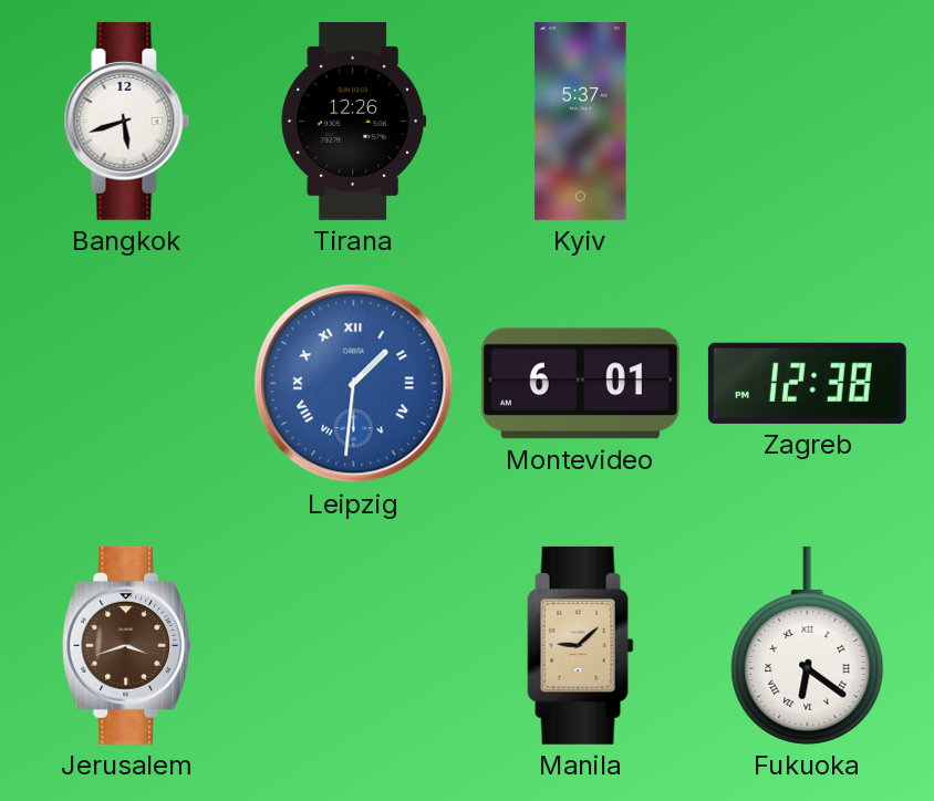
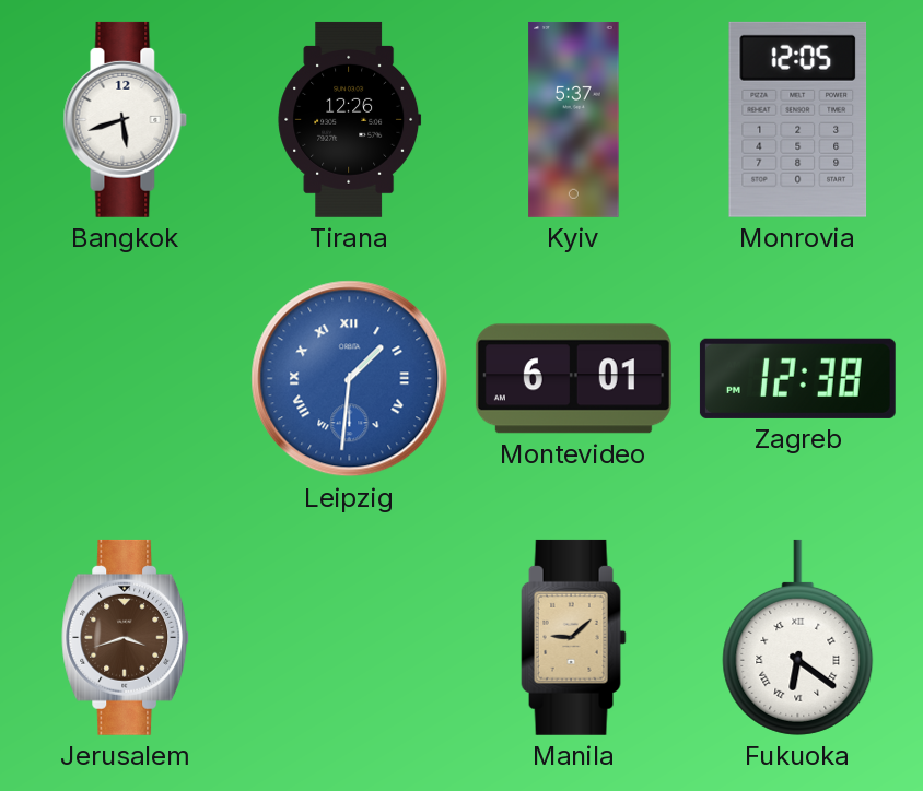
Monrovia: none -> 12:05 (798, 119)
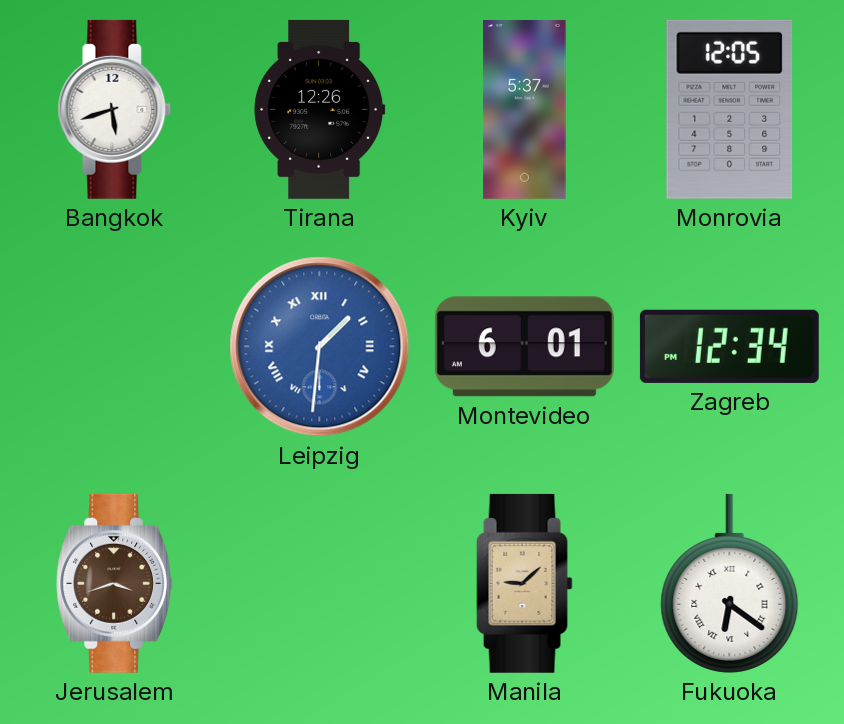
Zagreb: 12:38 -> 12:34 (729, 346)
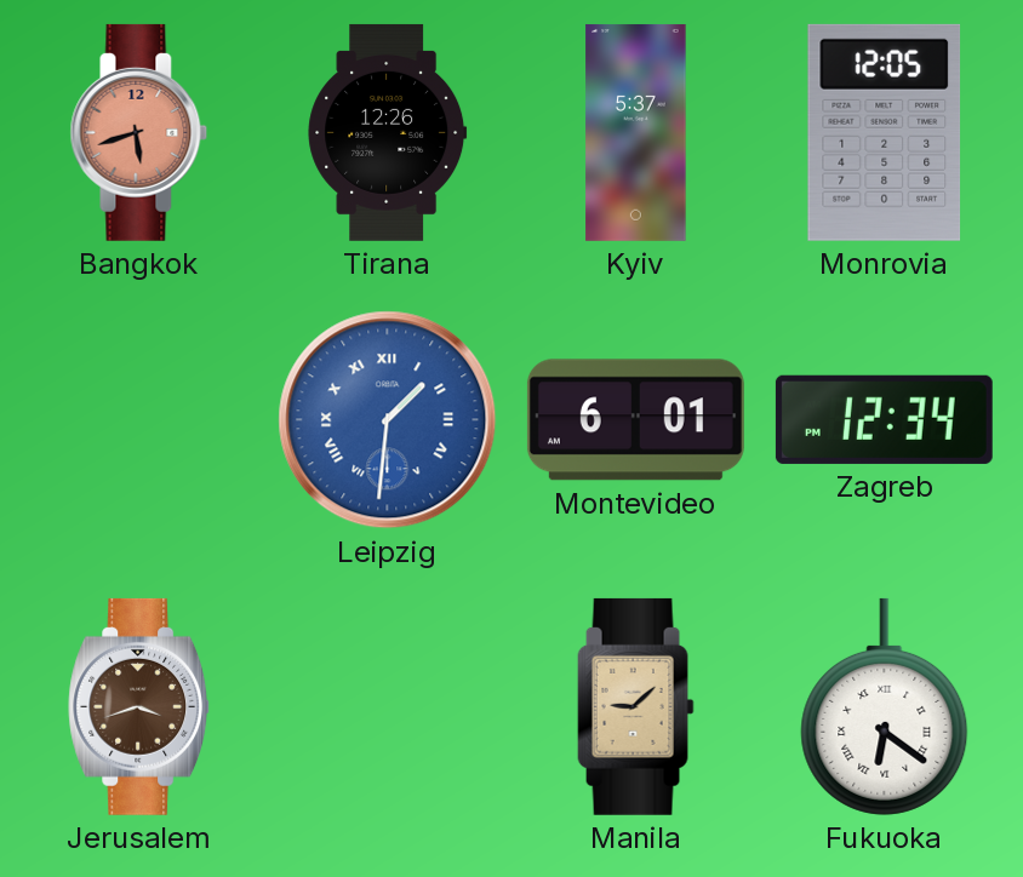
Bangkok dial: white -> salmon (139, 132)
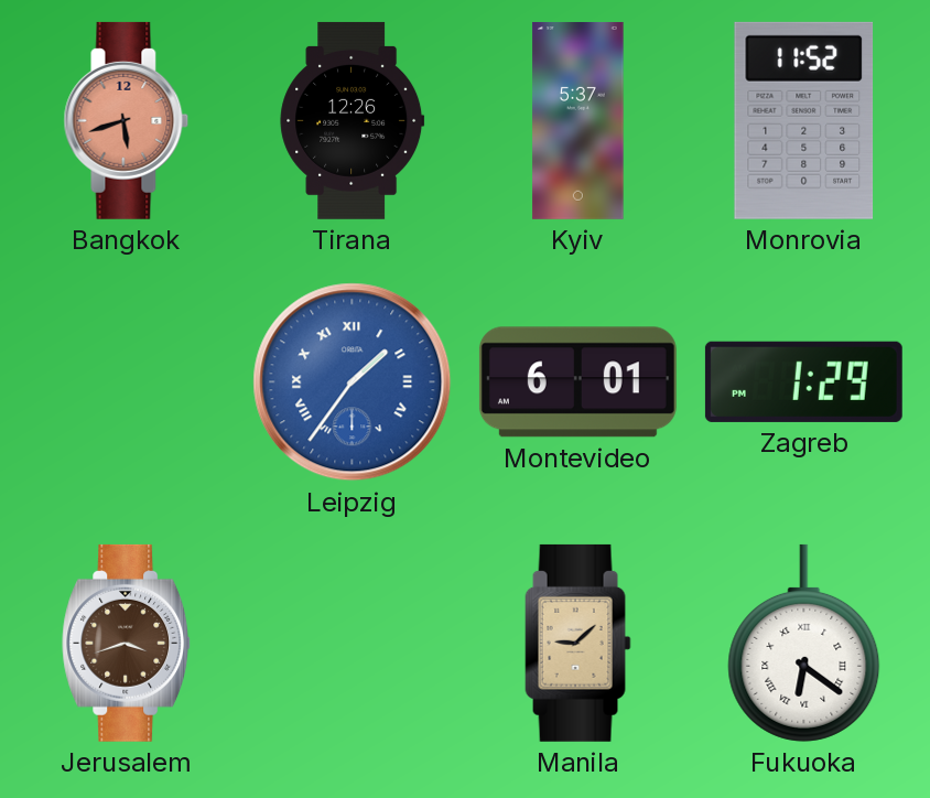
Monrovia: 12:05 -> 11:52 (804, 120)
Leipzig: 1:31 -> 1:36 (353, 382)
Zagreb: 12:34 -> 1:29 (803, 381)
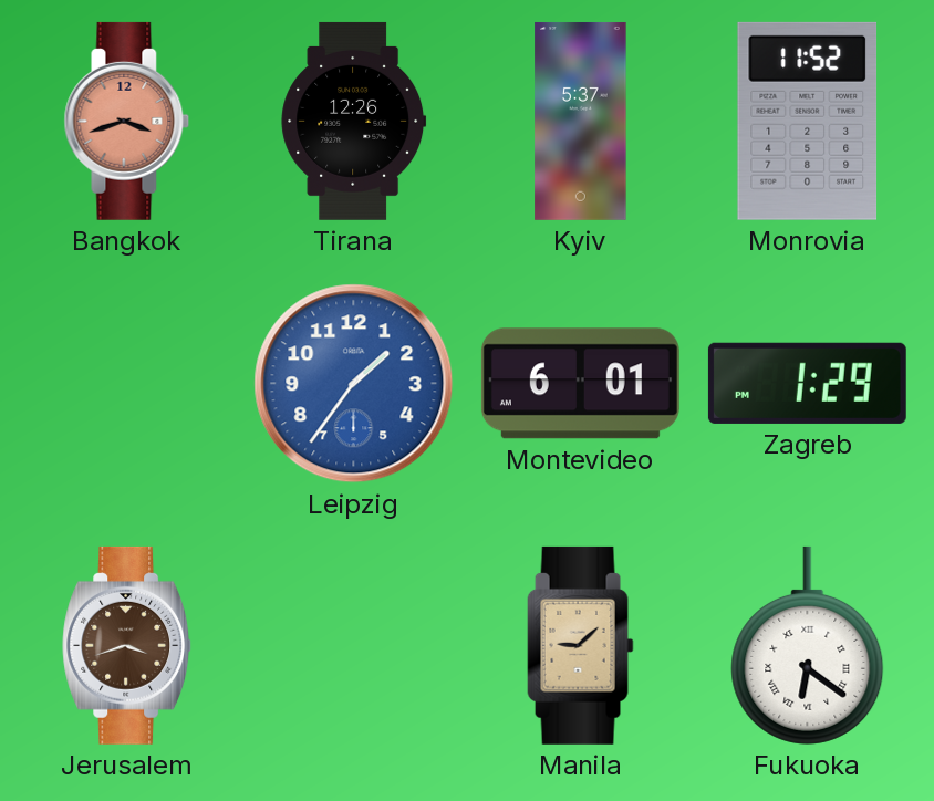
Bangkok: 5:42 -> 3:42 (127, 121)
Leipzig numerals: Roman -> Arabic (354, 384)
